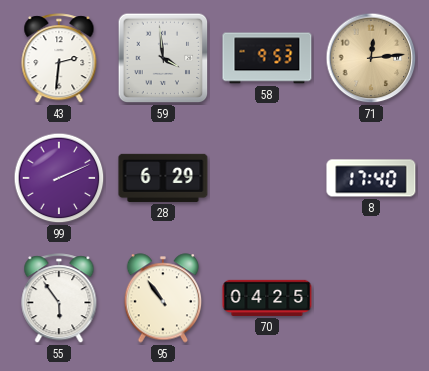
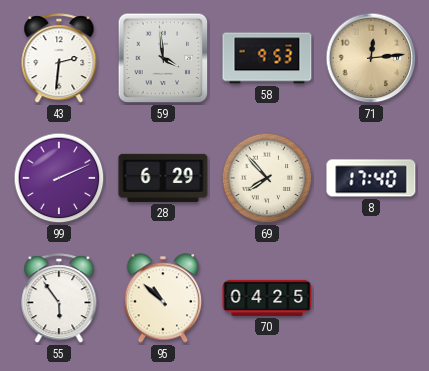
69: none -> 7:53 (267, 178)
95: 10:54 -> 10:52 (163, 298)
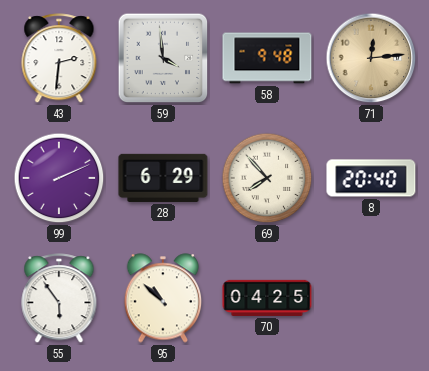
58: 9:53 -> 9:48 (267, 58)
8: 17:40 -> 20:40 (371, 178)
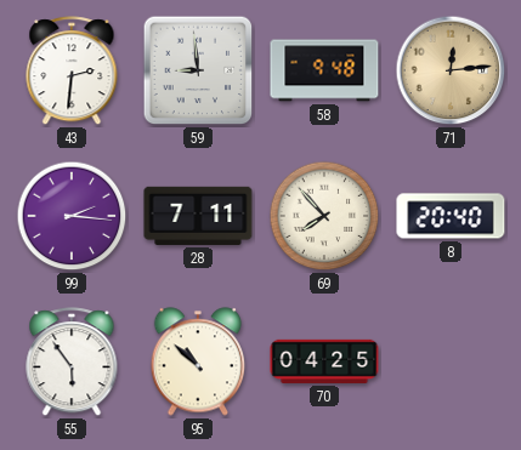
59: 3:59 -> 8:59 (198, 70)
99: 2:11 -> 2:16 (72, 216)
28: 6:29 -> 7:11 (198, 216)
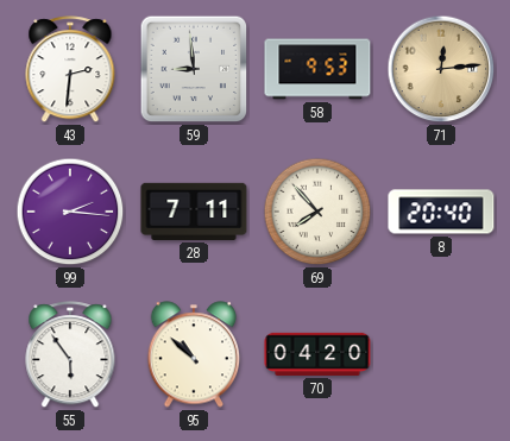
58: 9:48 -> 9:53 (317, 69)
70: 04:25 -> 04:20 (317, 354)
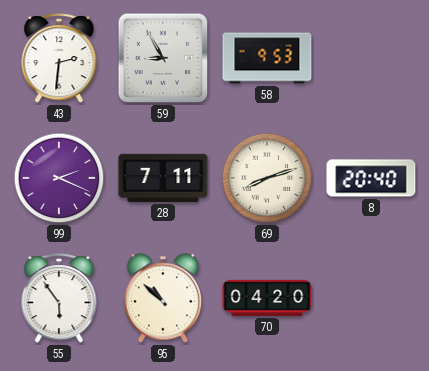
59: 8:59 -> 8:55 (163, 58)
71: 12:14 -> none (441, 69)
99: 2:16 -> 2:19 (59, 178)
69: 7:53 -> 8:12 (267, 178)
